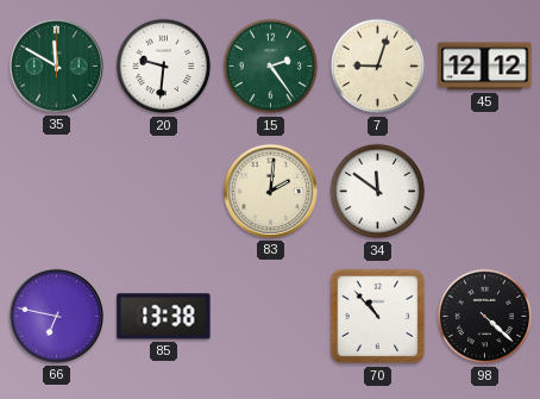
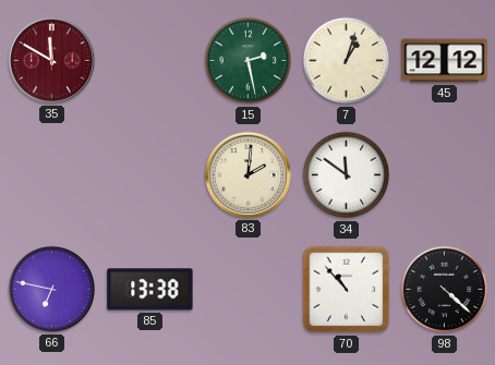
35 dial: green -> burgundy (51, 60)
20: 9:31 -> none (164, 67)
15: 2:24 -> 2:28 (249, 61)
7: 9:03 -> 1:03 (347, 61)
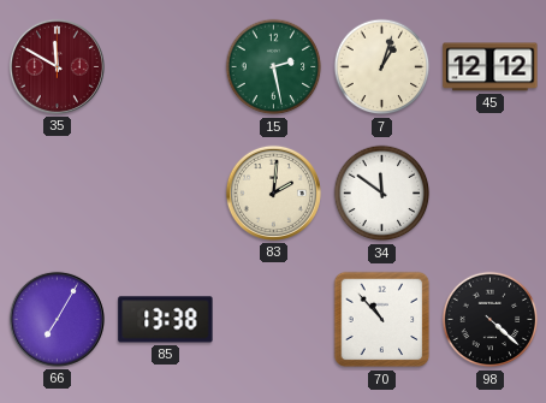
66: 6:47 -> 7:05 (57, 319)
